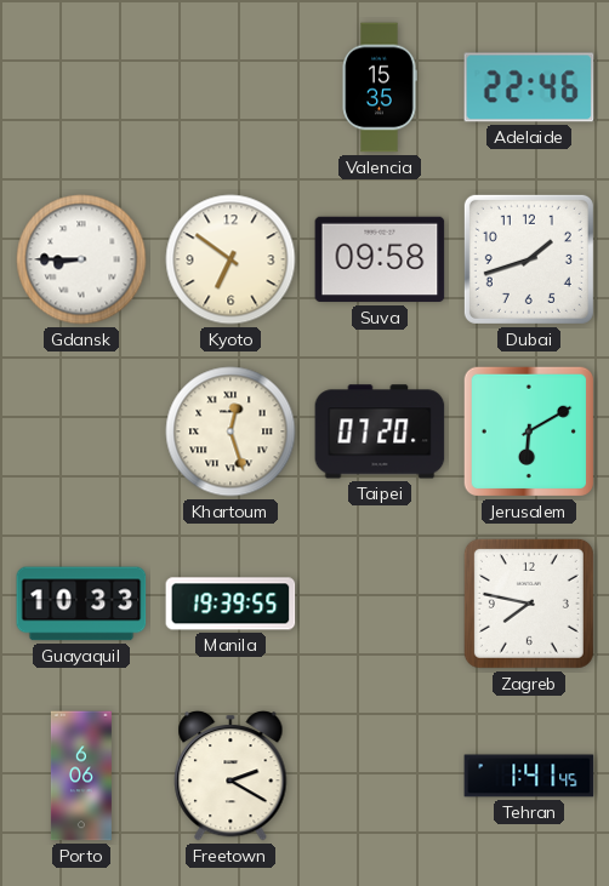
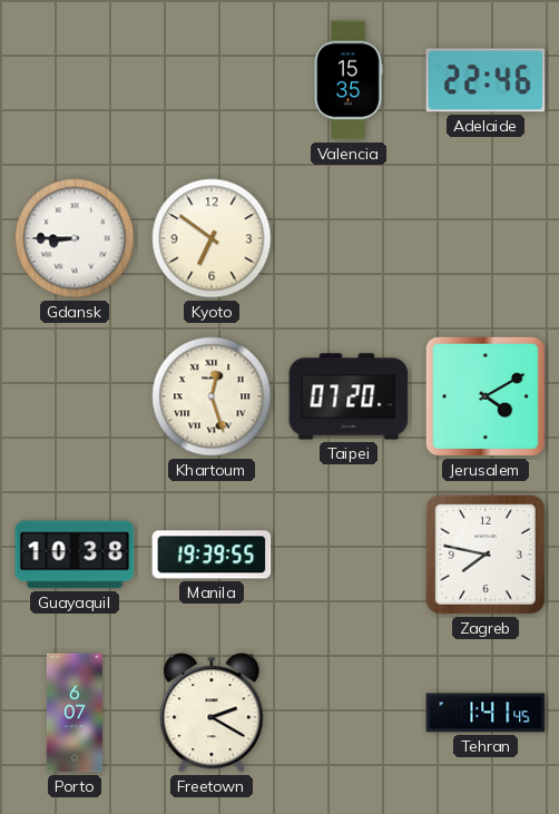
Suva: 09:58 -> none (380, 259)
Dubai: 1:42 -> none (529, 259)
Jerusalem: 6:10 -> 4:10 (486, 396)
Guayaquil: 10:33 -> 10:38 (75, 555)
Porto: 6:06 -> 6:07 (75, 713)
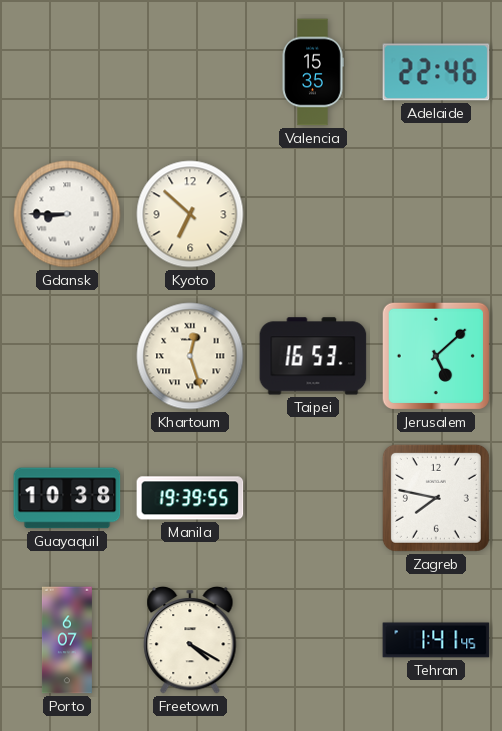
Kyoto: 6:51 -> 6:52 (190, 214)
Taipei: 07:20 -> 16:53 (313, 356)
Jerusalem: 4:10 -> 5:08 (436, 356)
Freetown: 2:20 -> 4:20 (190, 640)
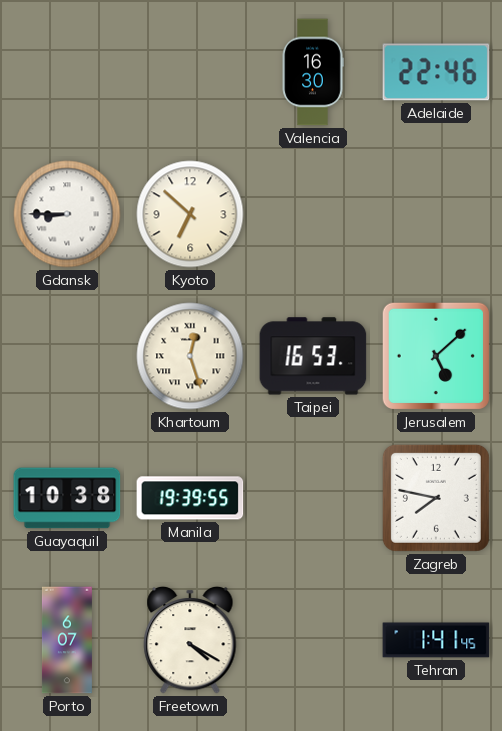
Valencia: 15:35 -> 16:30 (313, 72)
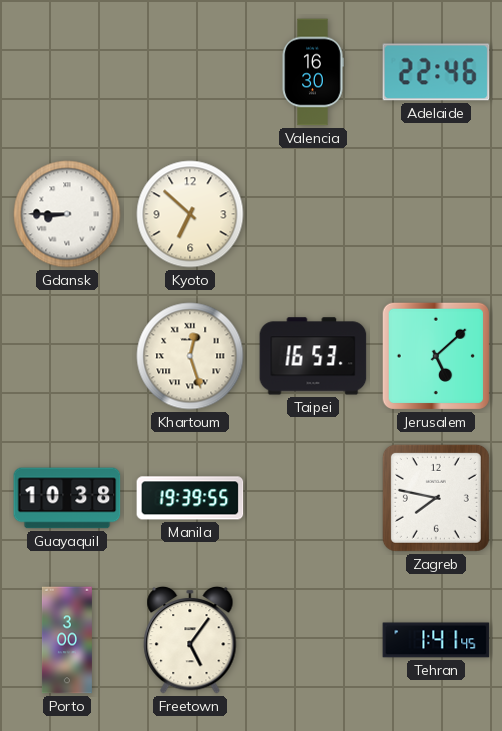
Porto: 6:07 -> 3:00 (67, 640)
Freetown: 4:20 -> 5:06 (190, 640)
